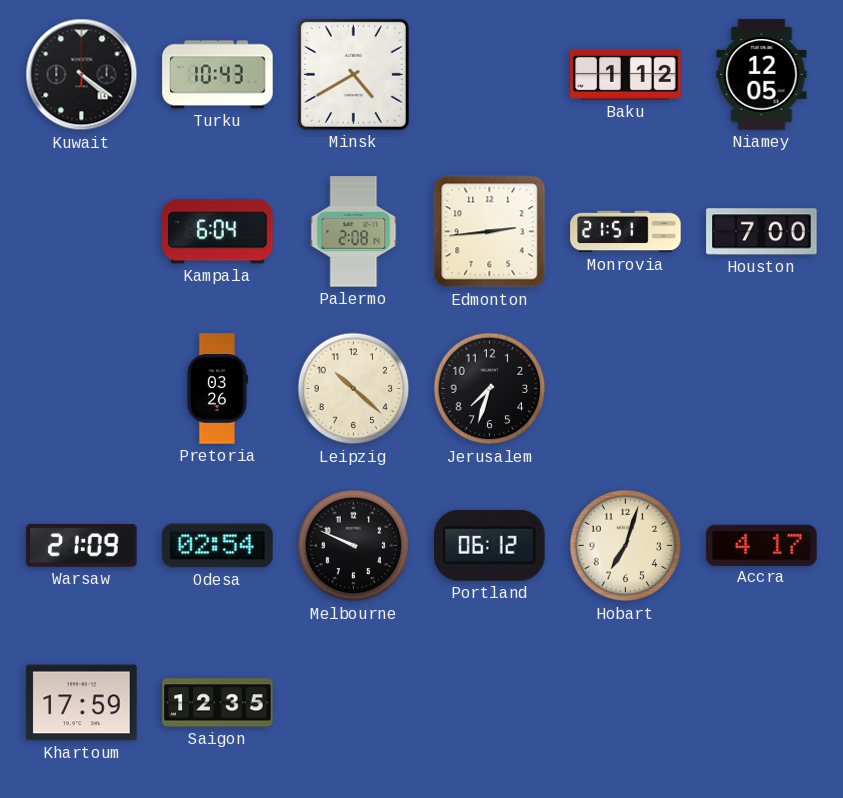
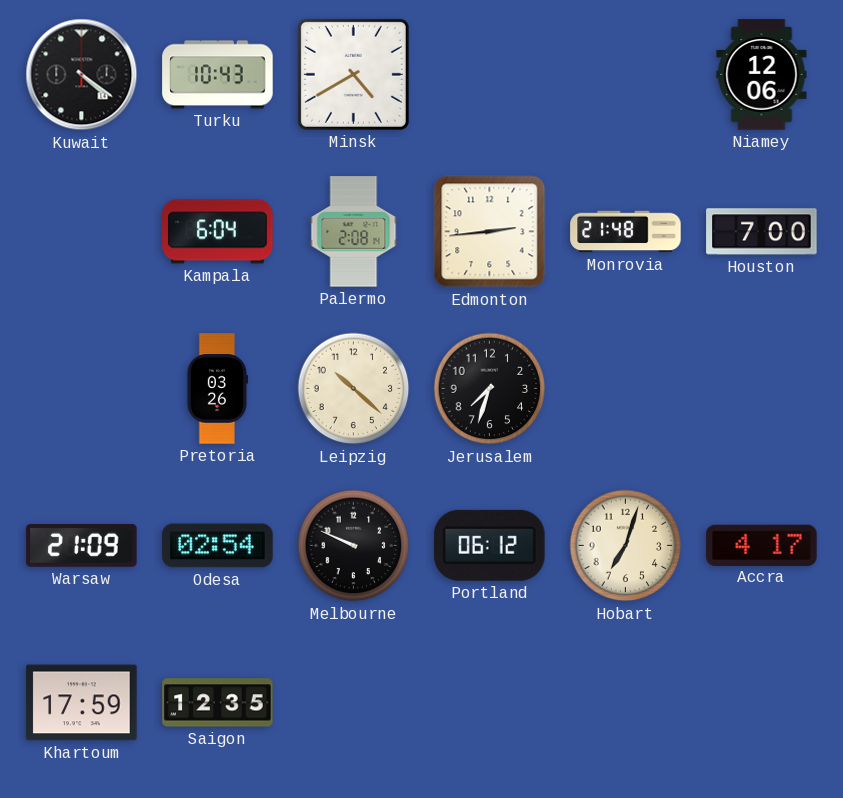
Baku: 1:12 -> none (626, 74)
Niamey: 12:05 -> 12:06 (762, 75)
Monrovia: 21:51 -> 21:48 (626, 232)
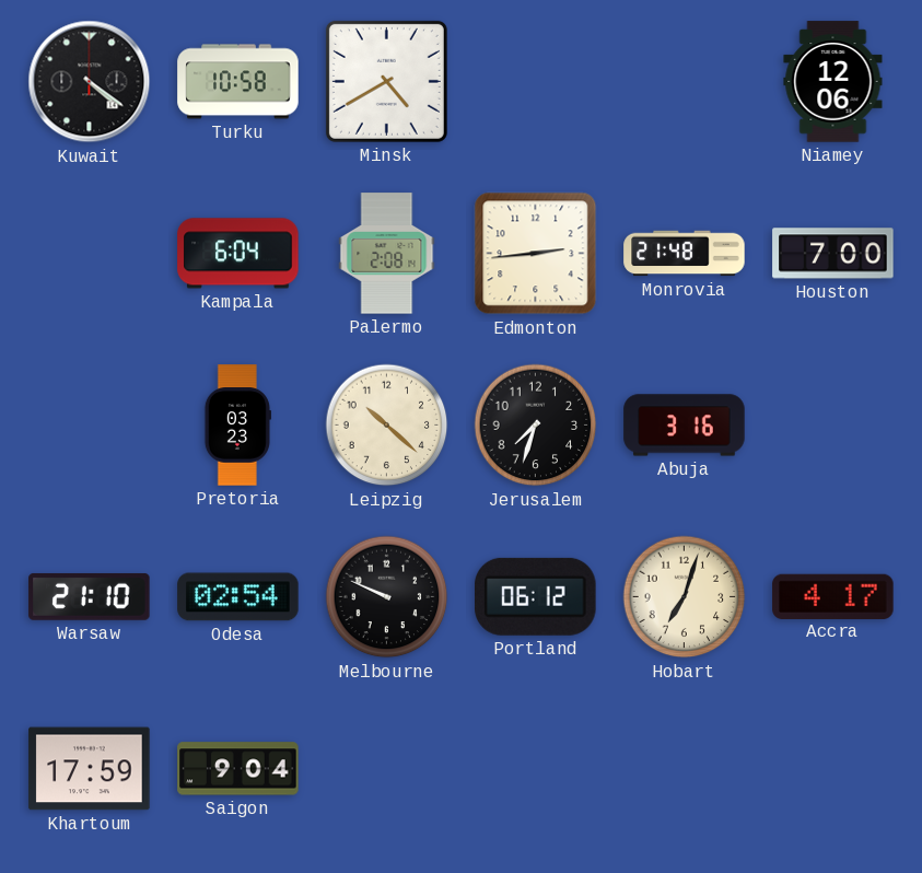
Turku: 10:43 -> 10:58 (238, 82)
Pretoria: 03:26 -> 03:23 (237, 426)
Abuja: none -> 3:16 (685, 426)
Warsaw: 21:09 -> 21:10 (90, 596)
Saigon: 12:35 -> 9:04 (238, 769)
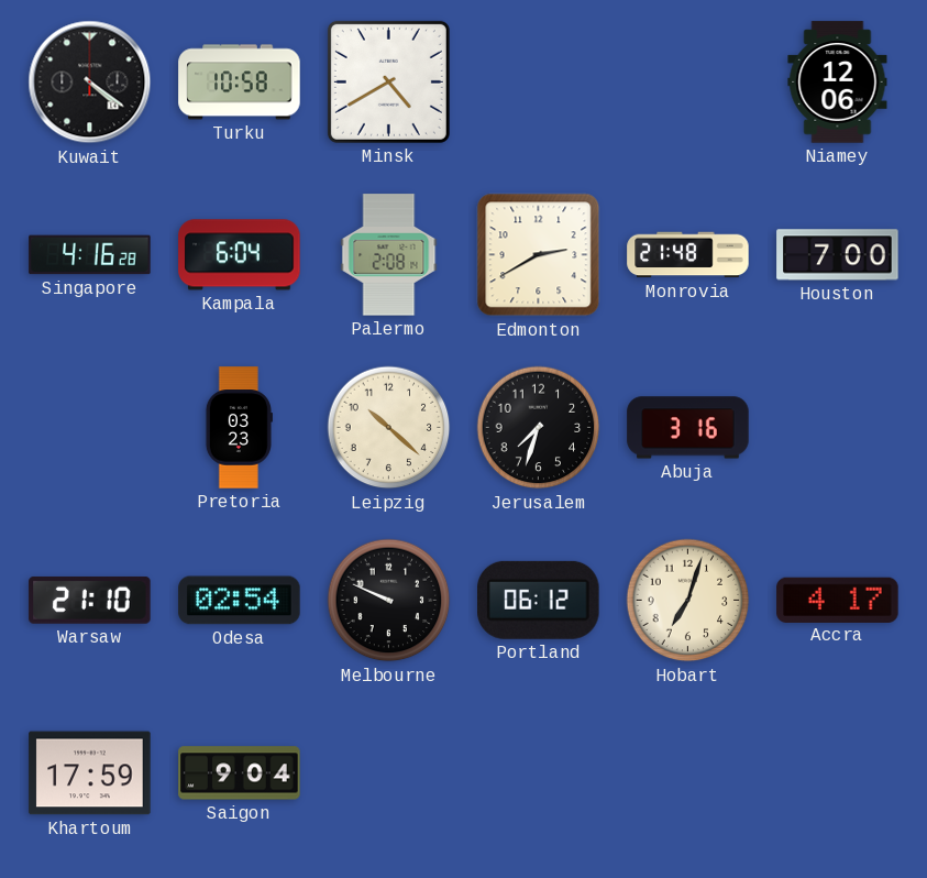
Singapore: none -> 4:16 (90, 255)
Edmonton: 2:44 -> 2:40 (539, 255)
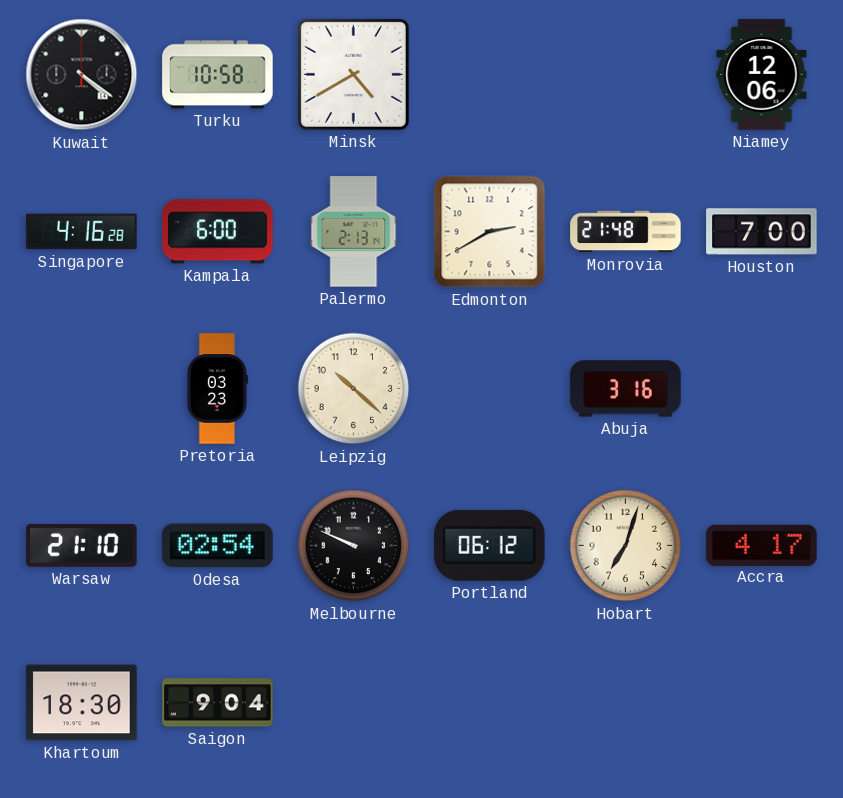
Kampala: 6:04 -> 6:00 (218, 232)
Palermo: 2:08 -> 2:13 (354, 232)
Jerusalem: 7:33 -> none (539, 428)
Khartoum: 17:59 -> 18:30 (82, 703)
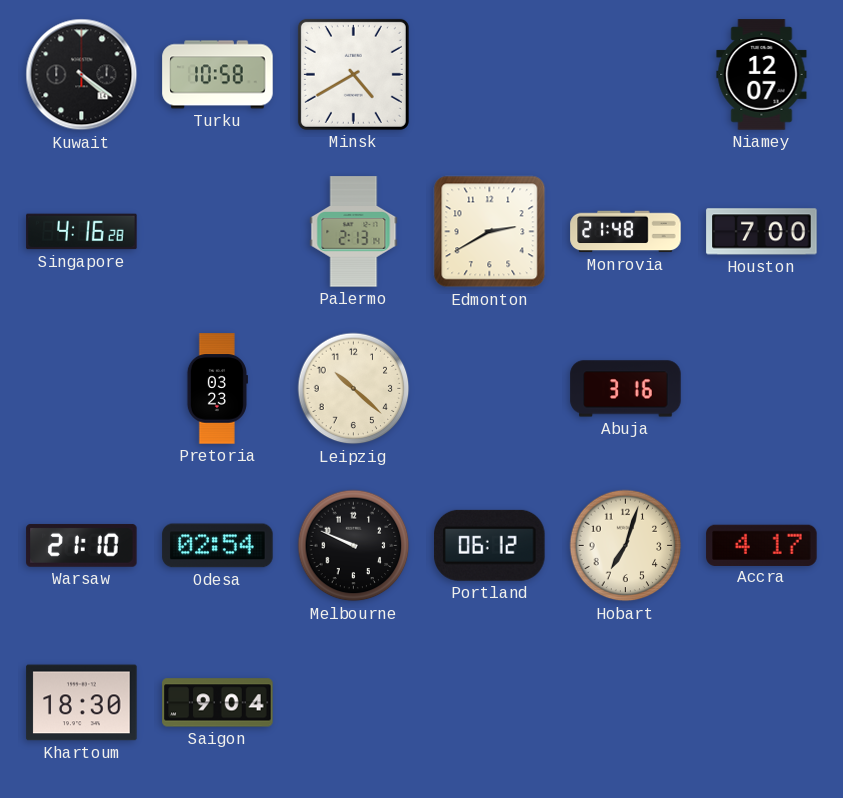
Niamey: 12:06 -> 12:07 (762, 75)
Kampala: 6:00 -> none (218, 232)
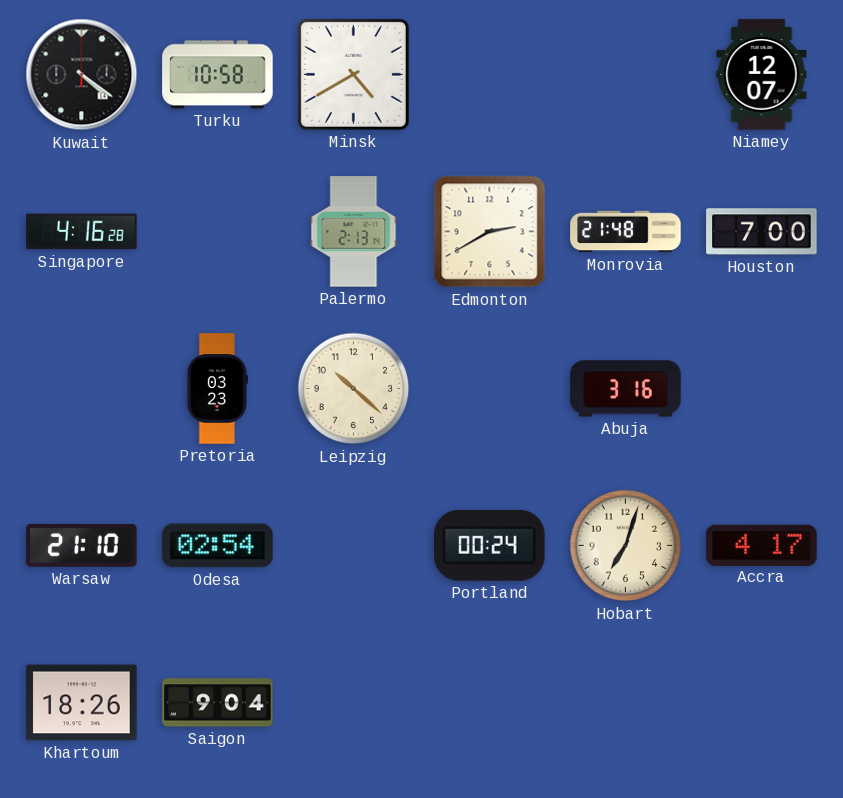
Melbourne: 9:49 -> none (354, 546)
Portland: 06:12 -> 00:24 (490, 545)
Khartoum: 18:30 -> 18:26 (82, 703)
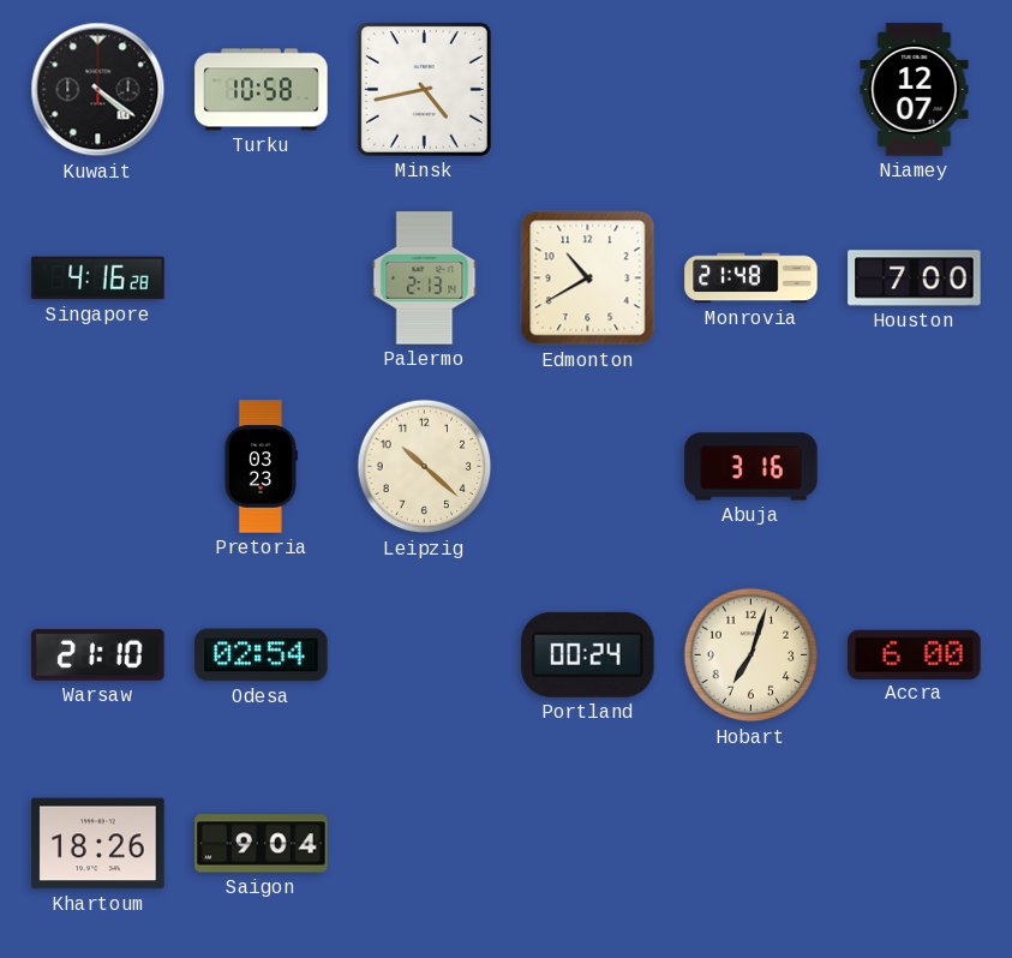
Minsk: 4:40 -> 4:43 (424, 89)
Edmonton: 2:40 -> 10:40 (588, 279)
Accra: 4:17 -> 6:00 (915, 654)
